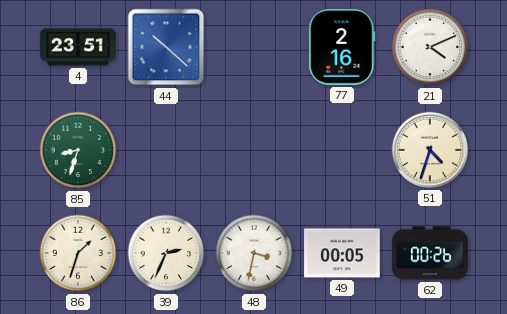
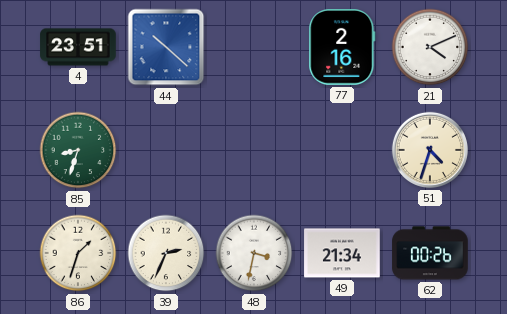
49: 00:05 -> 21:34 (342, 253)
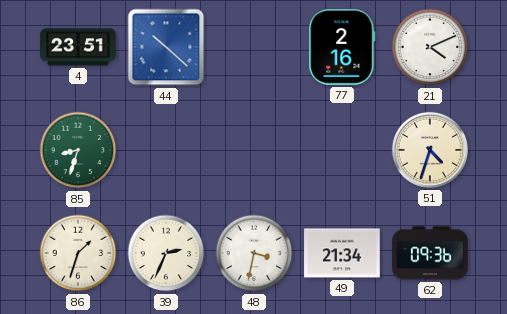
62: 00:26 -> 09:36 (430, 253)
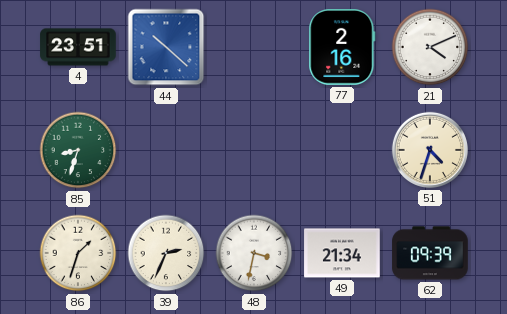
62: 09:36 -> 09:39 (430, 253)
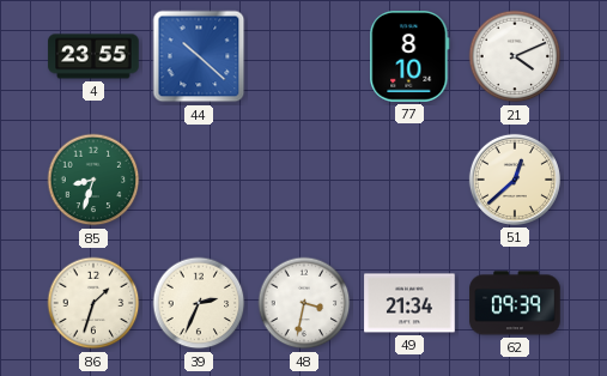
4: 23:51 -> 23:55 (93, 56)
77: 2:16 -> 8:10 (409, 56)
51: 4:33 -> 12:38 (515, 180)
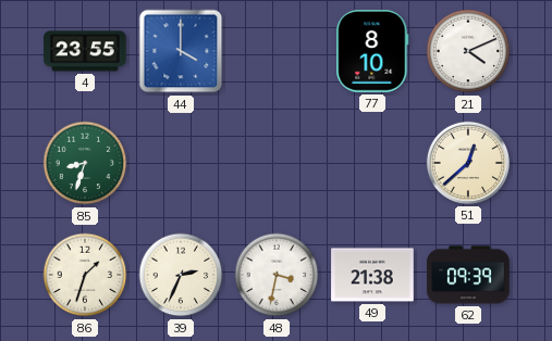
44: 10:22 -> 4:00 (181, 51)
49: 21:34 -> 21:38 (372, 275)
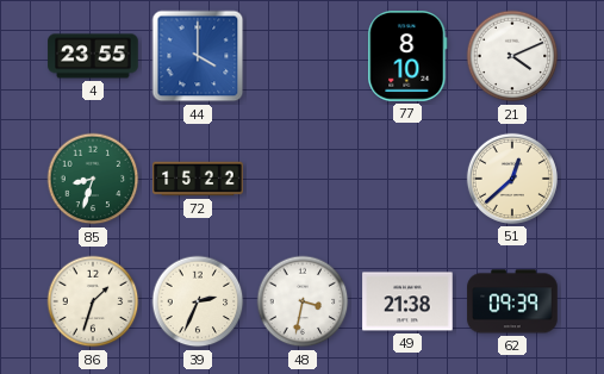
72: none -> 15:22 (198, 179)
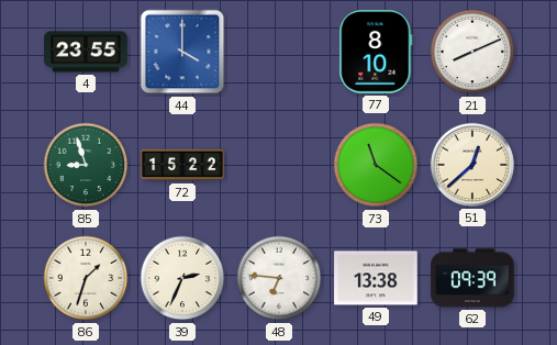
21: 4:11 -> 8:11 (472, 52)
85: 8:33 -> 8:57 (86, 165)
73: none -> 11:21 (376, 165)
48: 3:32 -> 6:46 (279, 278)
49: 21:38 -> 13:38 (376, 278)
